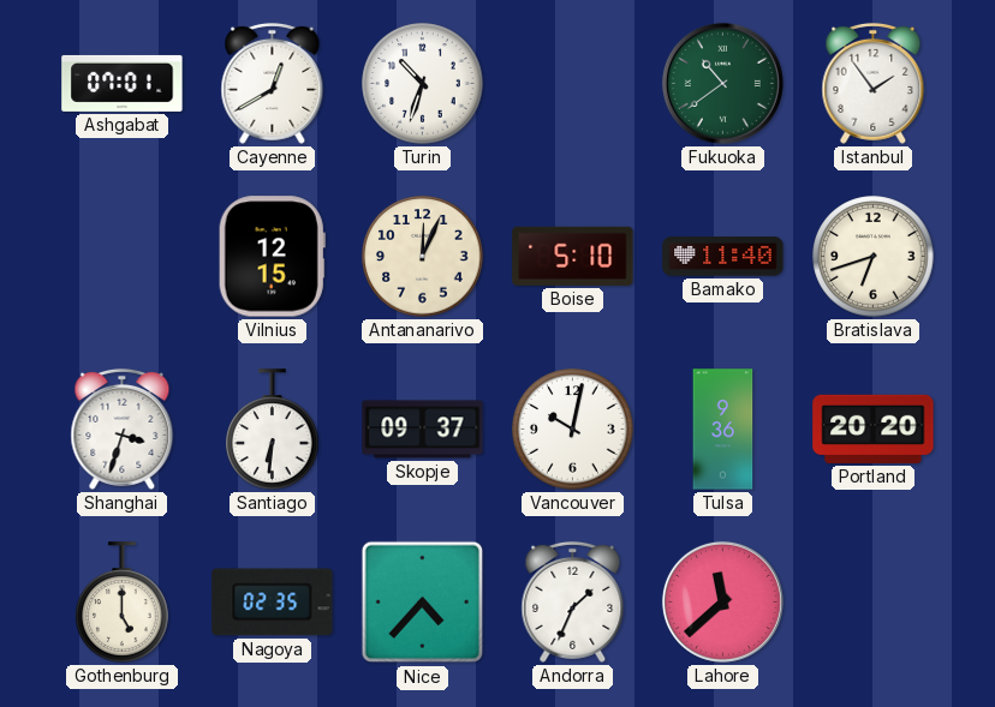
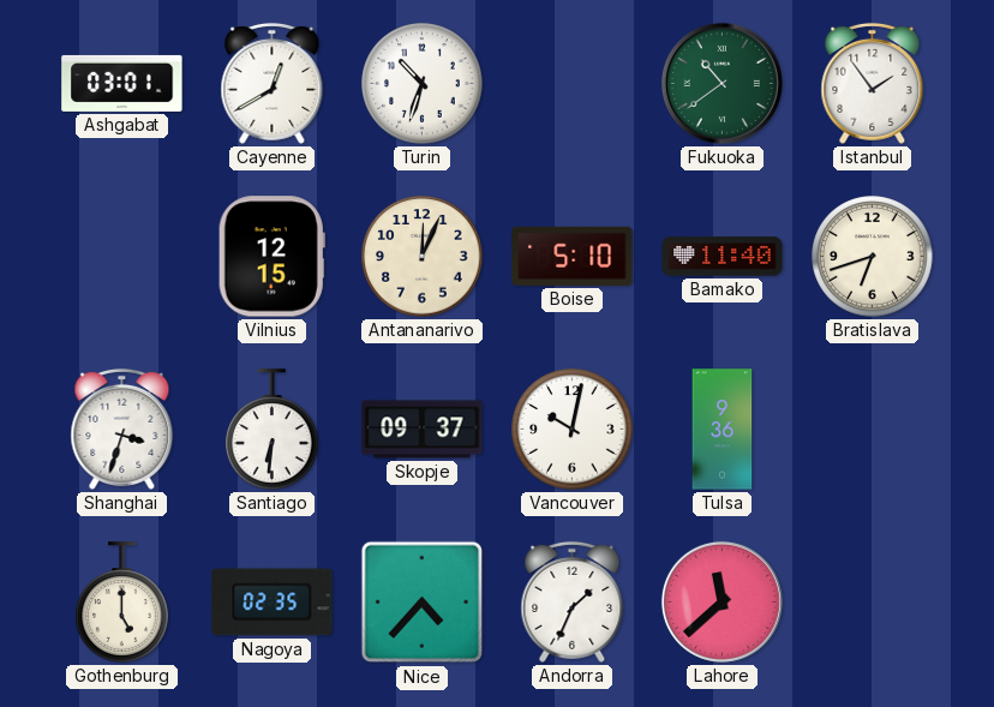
Ashgabat: 07:01 -> 03:01 (122, 83)
Portland: 20:20 -> none (874, 429)
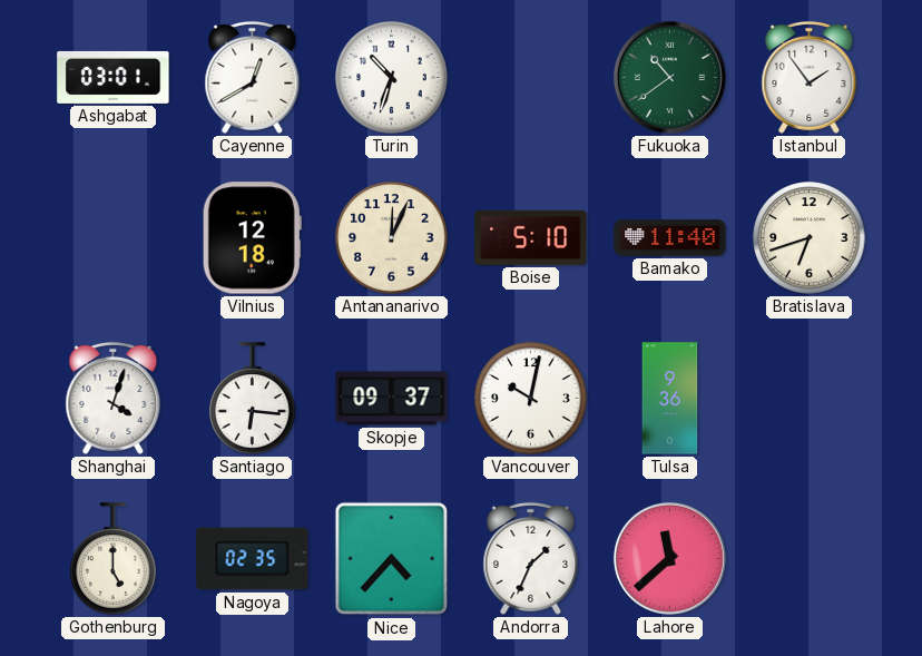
Vilnius: 12:15 -> 12:18 (252, 238)
Shanghai: 3:33 -> 4:03 (114, 398)
Santiago: 6:31 -> 6:16 (253, 399)
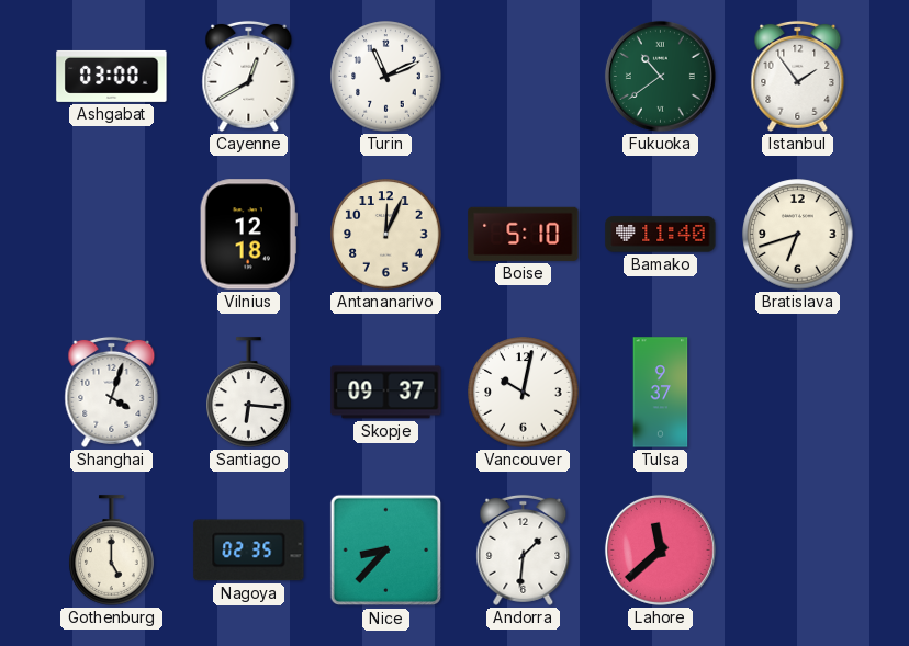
Ashgabat: 03:01 -> 03:00 (112, 76)
Turin: 10:33 -> 11:11 (386, 77)
Tulsa: 9:36 -> 9:37 (661, 393)
Nice: 4:37 -> 8:37 (386, 551)
Andorra: 1:34 -> 1:31 (524, 549)
